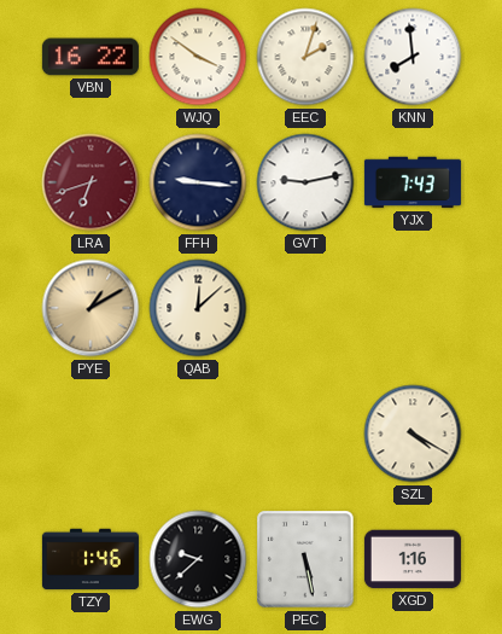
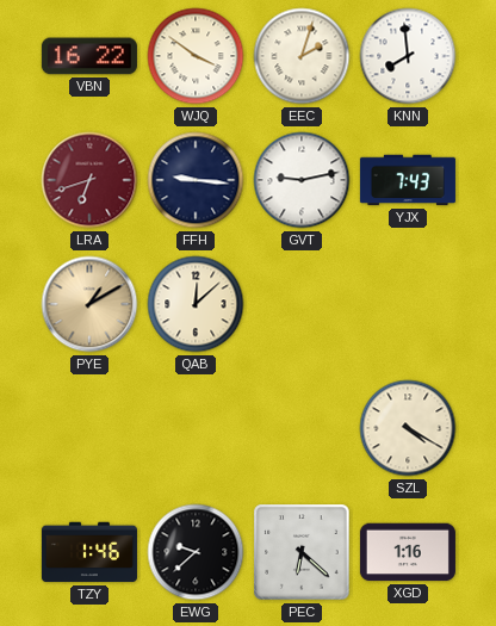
PEC: 5:28 -> 6:22 (302, 552)
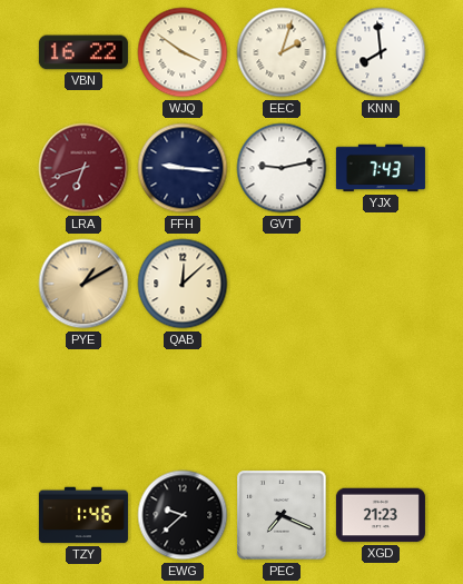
SZL: 4:20 -> none (408, 428)
PEC: 6:22 -> 7:19 (282, 515)
XGD: 1:16 -> 21:23 (381, 515)
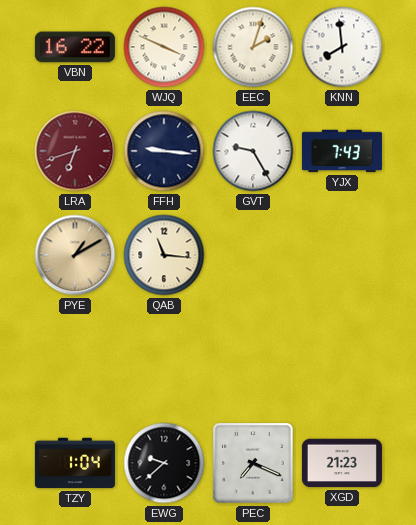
WJQ: 3:51 -> 3:49 (164, 47)
GVT: 9:13 -> 9:25 (253, 151)
QAB: 12:08 -> 11:16 (164, 255)
TZY: 1:46 -> 1:04 (75, 463)
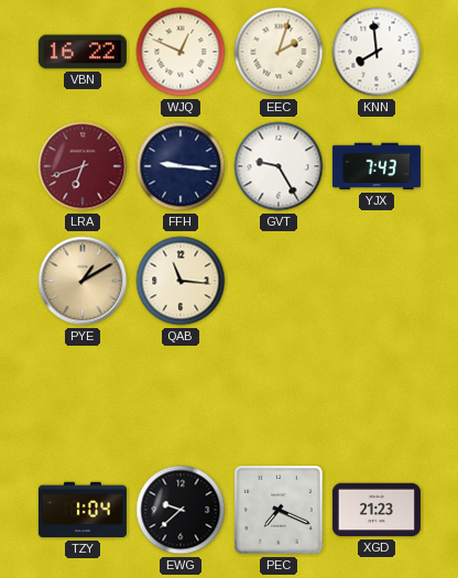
WJQ: 3:49 -> 12:49 (181, 52)
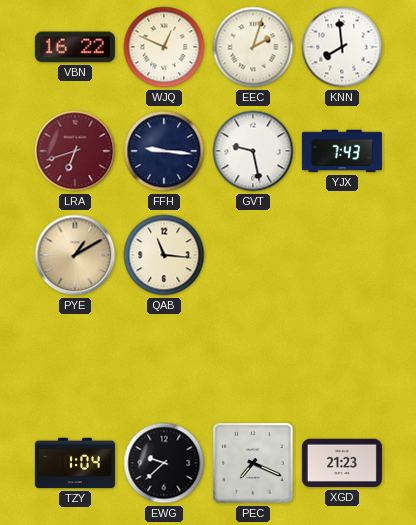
GVT: 9:25 -> 9:28 (253, 151)
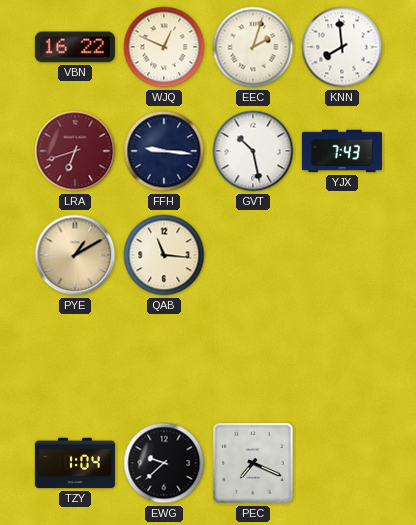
GVT: 9:28 -> 10:28 (253, 151)
XGD: 21:23 -> none (342, 463)
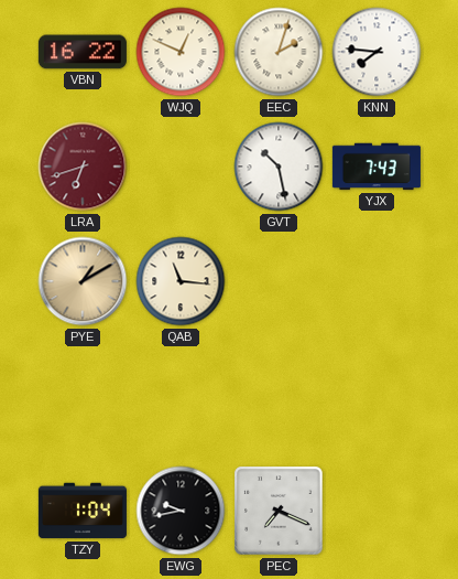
KNN: 7:59 -> 7:46 (377, 52)
FFH: 9:16 -> none (164, 151)
EWG: 9:38 -> 9:43 (181, 511)
